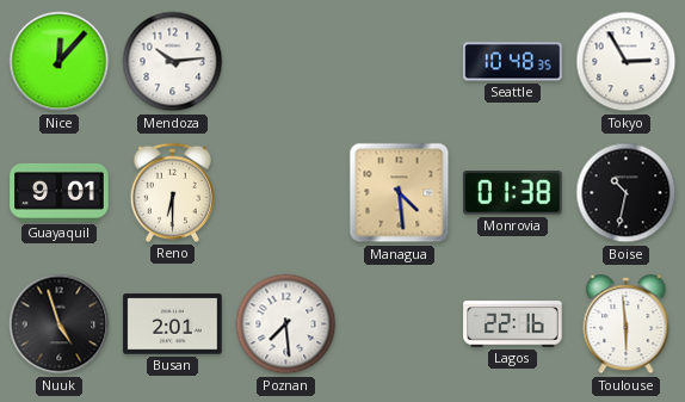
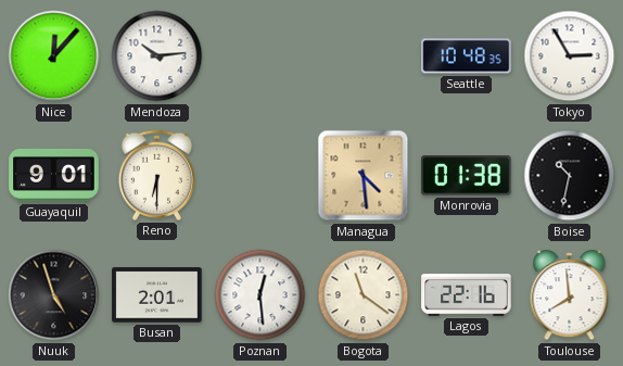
Poznan: 7:29 -> 12:29 (260, 295)
Bogota: none -> 11:21 (364, 295)
Toulouse: 5:59 -> 7:59 (570, 295)
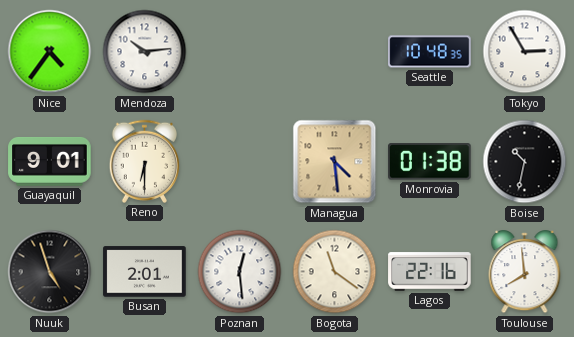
Nice: 12:07 -> 4:36 (50, 52)
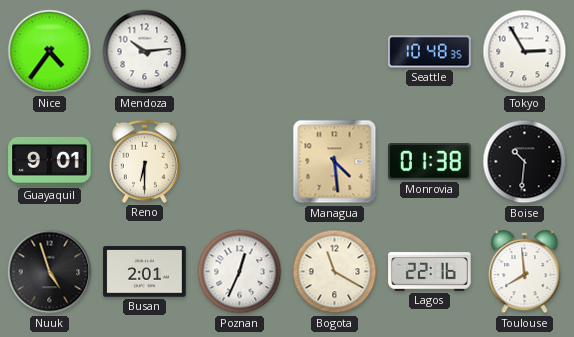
Boise: 10:32 -> 10:31 (525, 162)
Poznan: 12:29 -> 12:34 (240, 272)
Bogota: 11:21 -> 11:20 (335, 272)
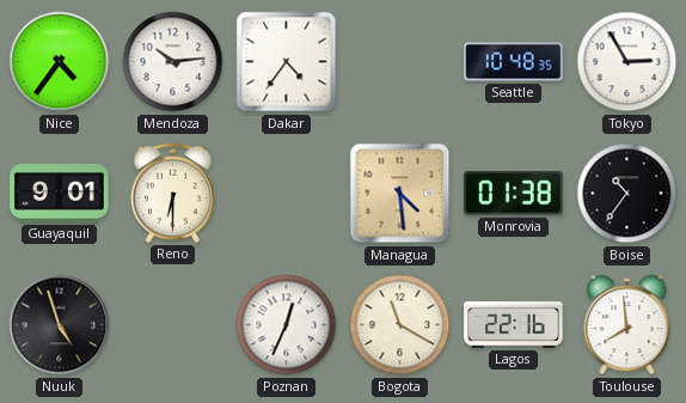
Dakar: none -> 4:36 (287, 62)
Boise: 10:31 -> 10:36 (627, 194)
Busan: 2:01 -> none (145, 272)
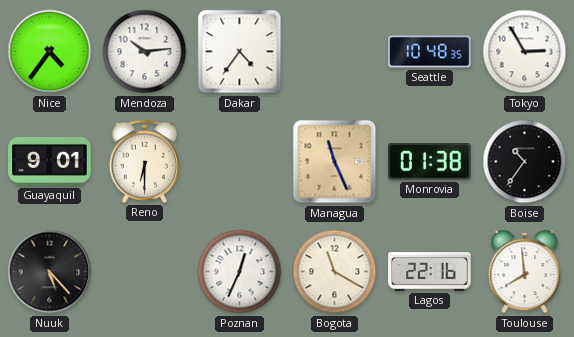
Managua: 4:29 -> 11:26 (335, 162)
Nuuk: 4:57 -> 5:23 (50, 272)
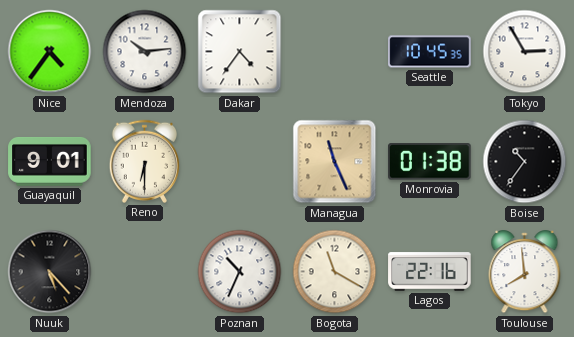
Seattle: 10:48 -> 10:45 (430, 52)
Poznan: 12:34 -> 10:34 (240, 272)
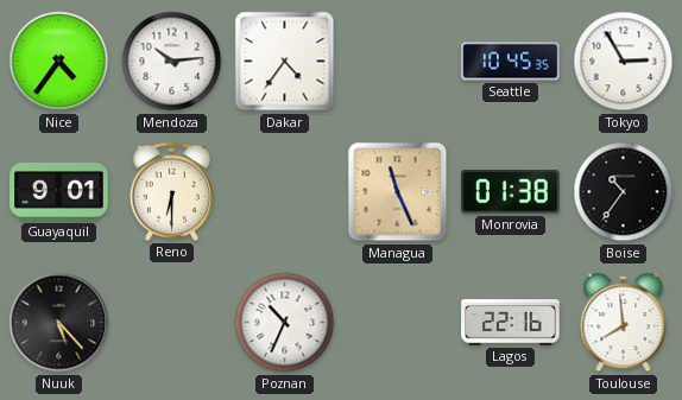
Bogota: 11:20 -> none (335, 272)
